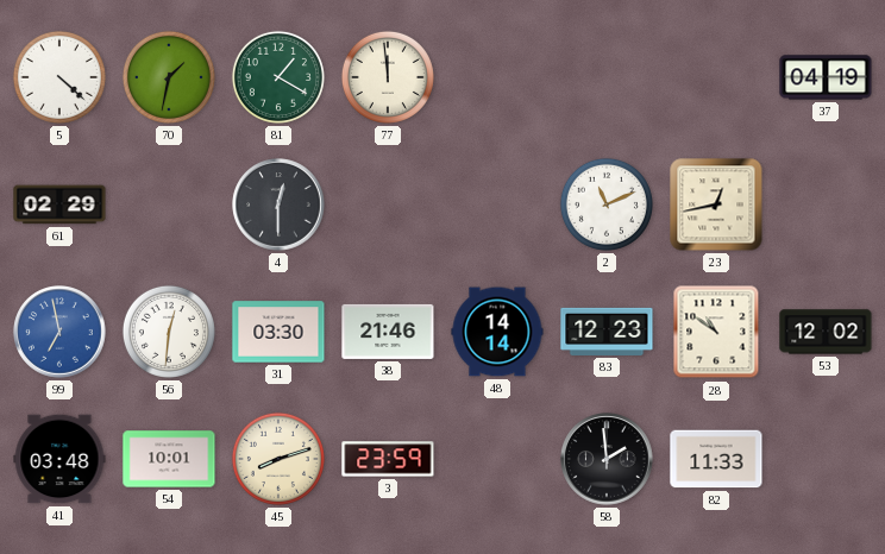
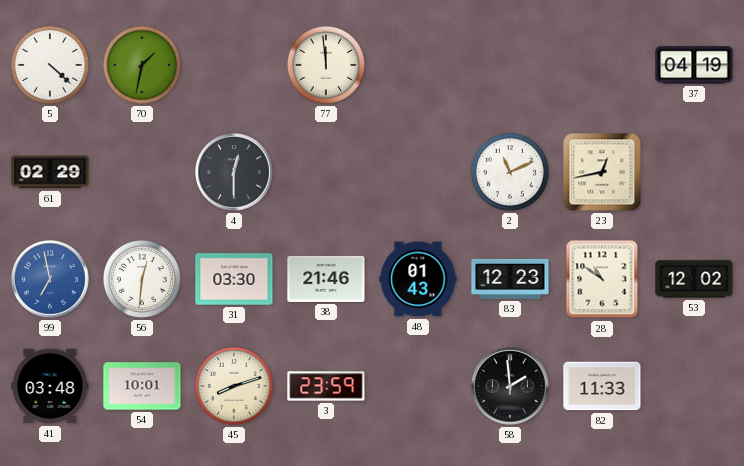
81: 1:20 -> none (278, 77)
48: 14:14 -> 01:43 (418, 279)
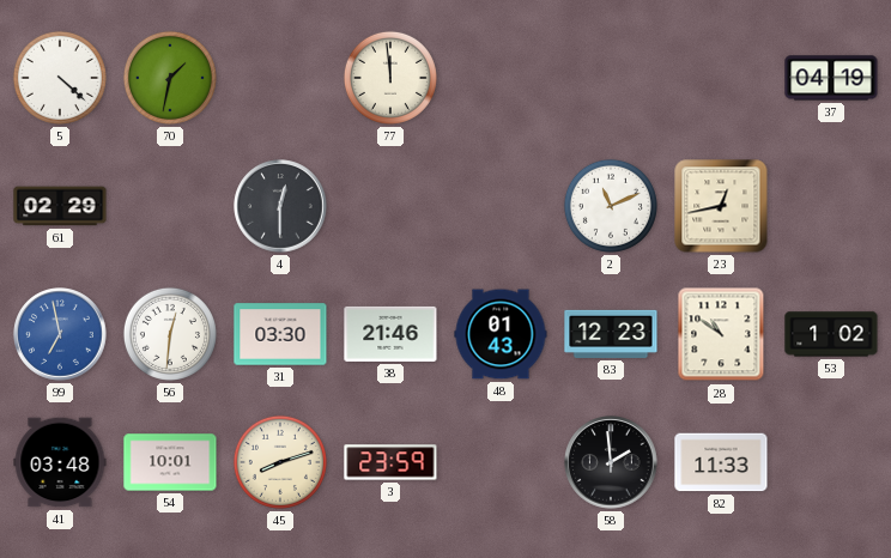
53: 12:02 -> 1:02 (831, 334)
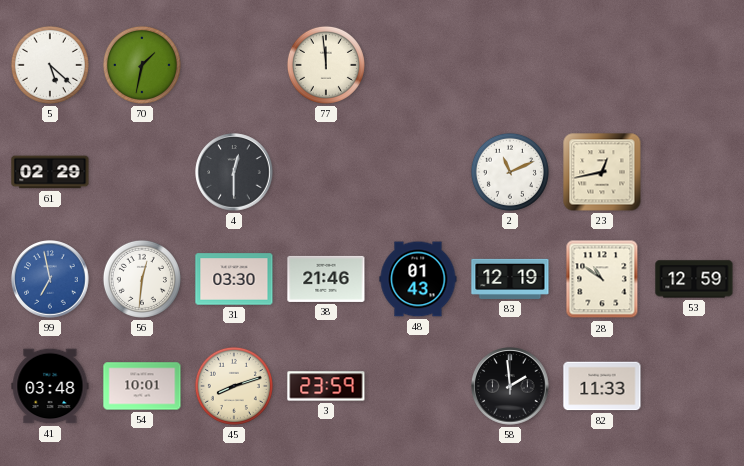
5: 4:22 -> 5:22 (50, 65)
37: 04:19 -> none (831, 78)
83: 12:23 -> 12:19 (510, 279)
53: 1:02 -> 12:59 (694, 279)
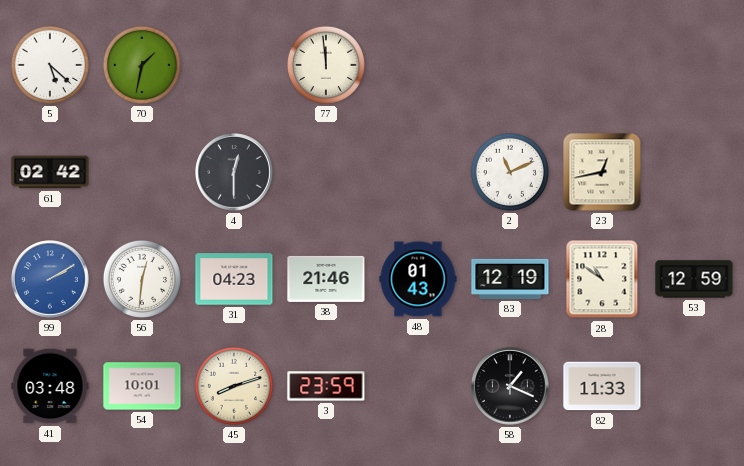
61: 02:29 -> 02:42 (50, 172)
99: 6:58 -> 2:10 (50, 279)
31: 03:30 -> 04:23 (234, 279)
58: 1:59 -> 1:19 (510, 386)
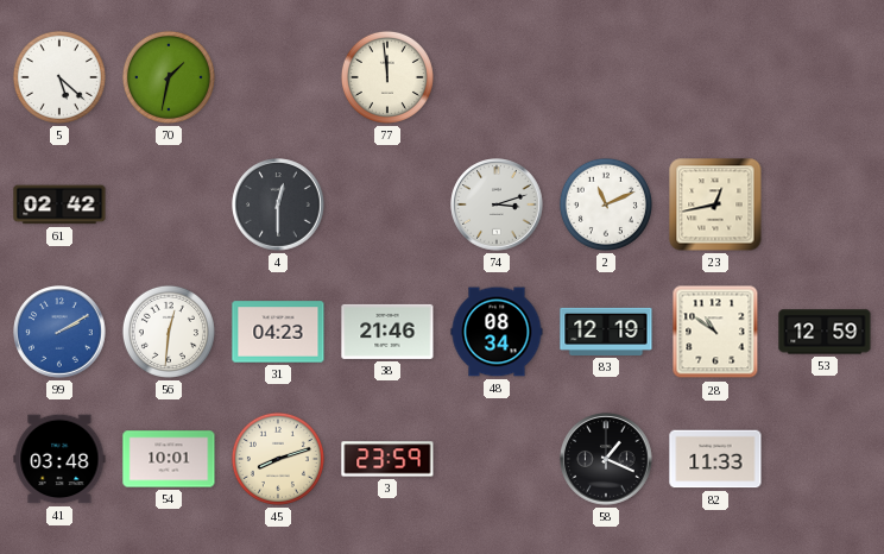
74: none -> 3:12 (497, 204)
48: 01:43 -> 08:34 (497, 332)
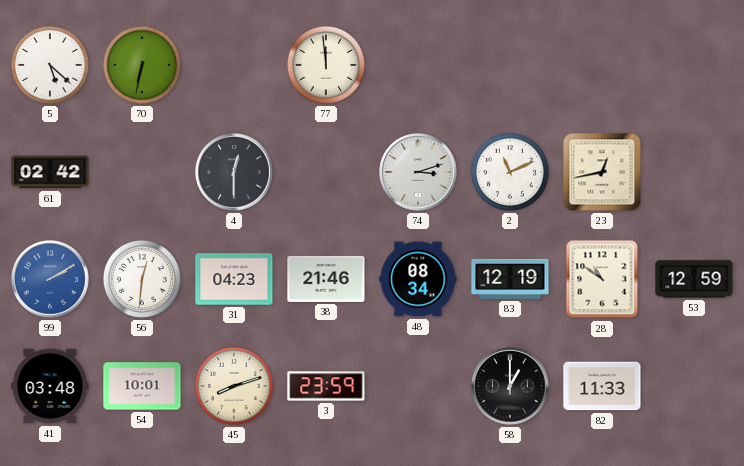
70: 1:32 -> 6:32 (142, 65)
58: 1:19 -> 1:00 (510, 386)
